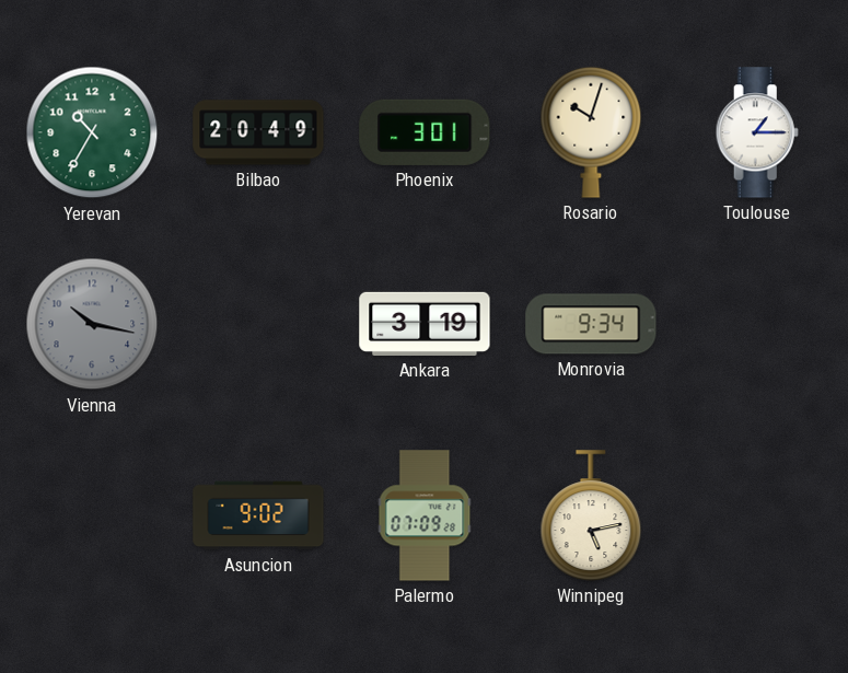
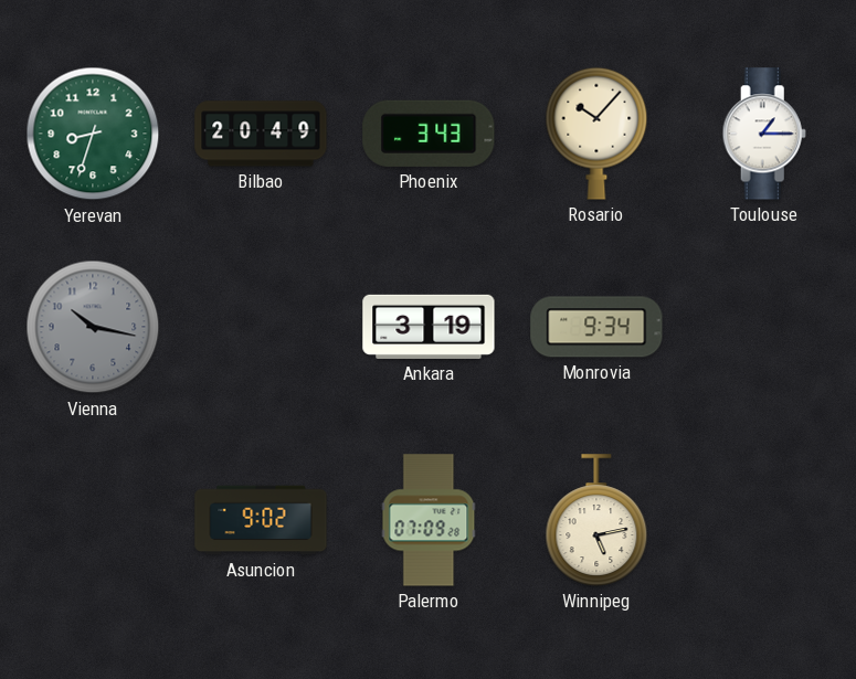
Yerevan: 10:35 -> 8:33 (93, 134)
Phoenix: 3:01 -> 3:43 (429, 134)
Rosario: 10:03 -> 10:07 (596, 134)
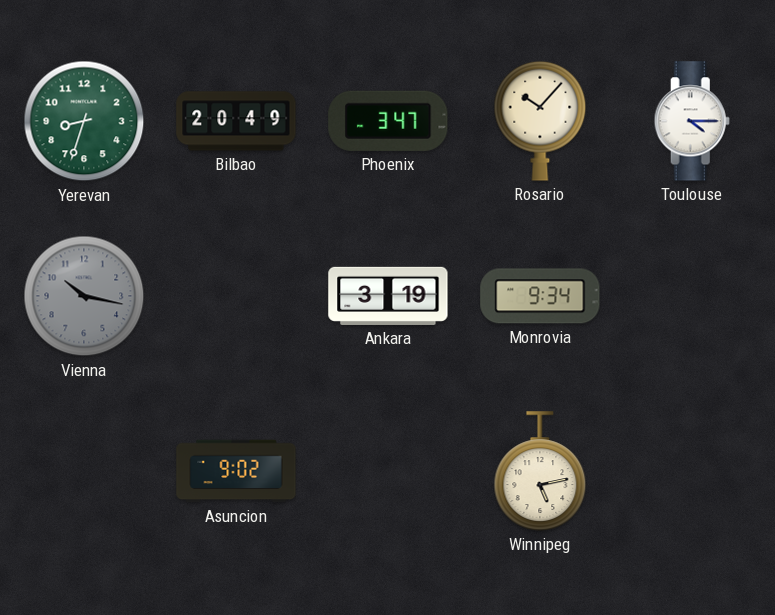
Phoenix: 3:43 -> 3:47 (388, 121)
Toulouse: 1:15 -> 4:15 (692, 121)
Palermo: 07:09 -> none (429, 520)
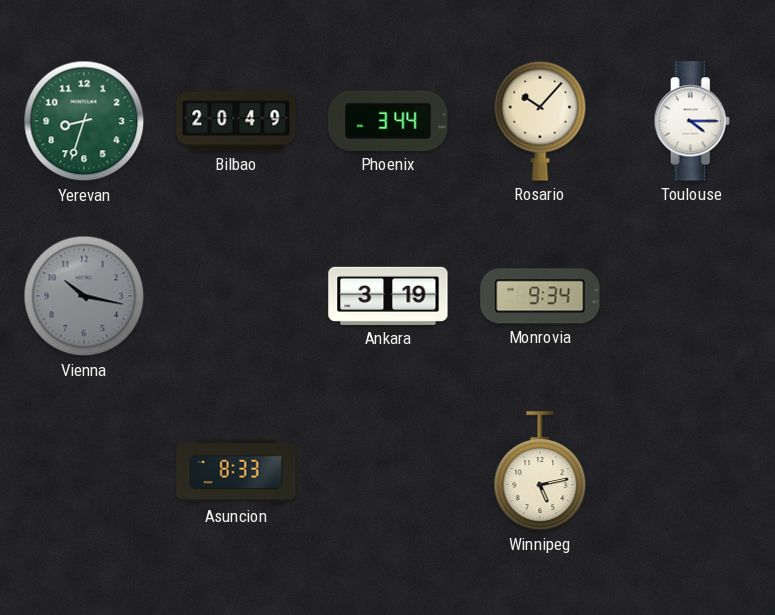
Phoenix: 3:47 -> 3:44 (388, 121)
Asuncion: 9:02 -> 8:33 (236, 471)
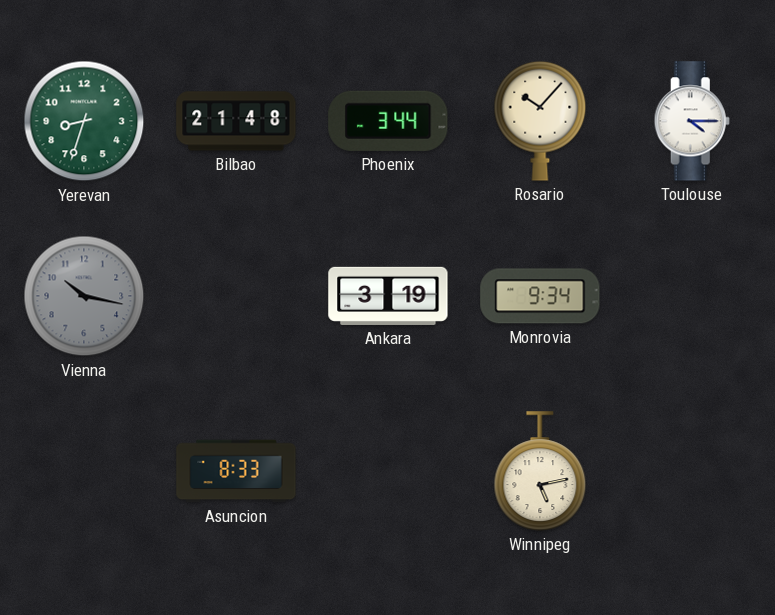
Bilbao: 20:49 -> 21:48 (236, 121)
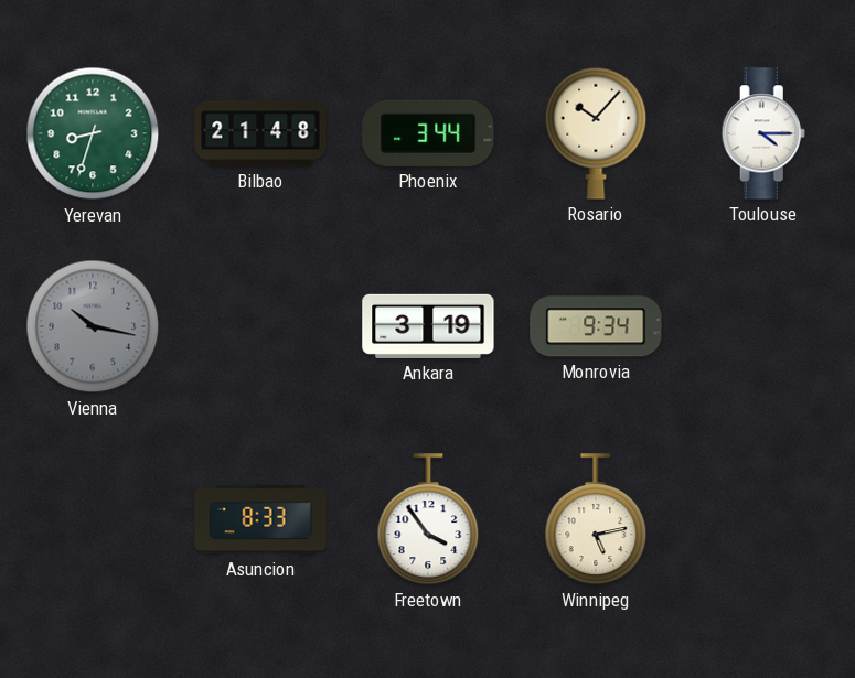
Freetown: none -> 3:54 (428, 519)
